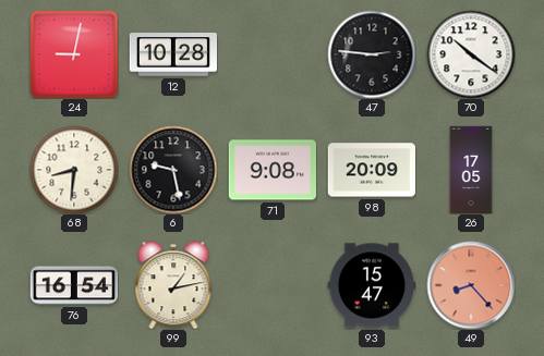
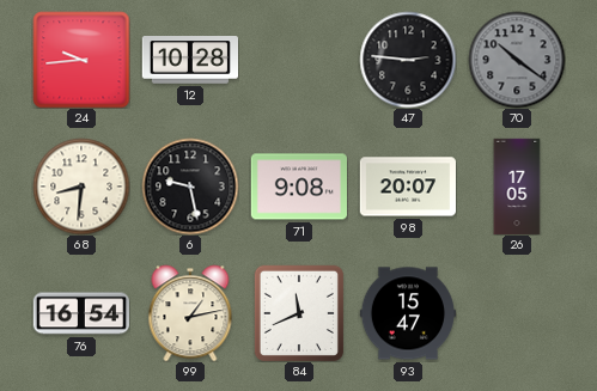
24: 9:02 -> 9:44 (81, 60)
70 dial: white -> grey (517, 60)
98: 20:09 -> 20:07 (407, 187)
84: none -> 11:41 (299, 313)
49: 8:23 -> none (471, 285)
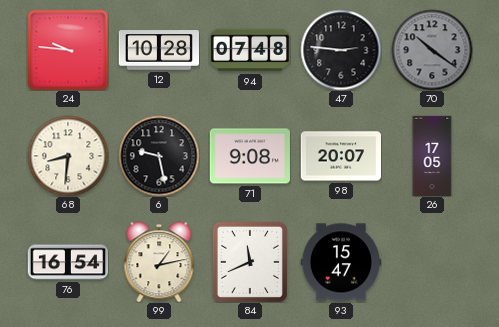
24: 9:44 -> 9:46 (68, 50)
94: none -> 07:48 (249, 50)
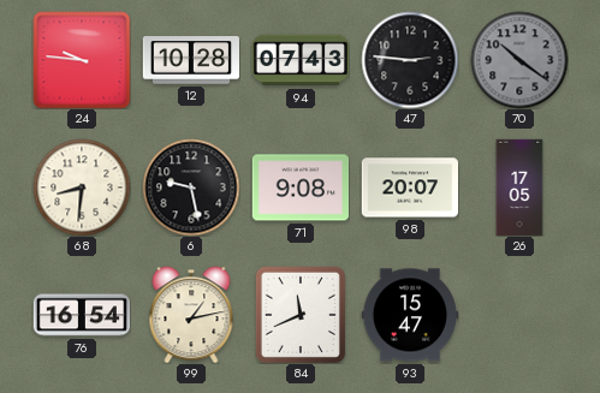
94: 07:48 -> 07:43 (299, 60)
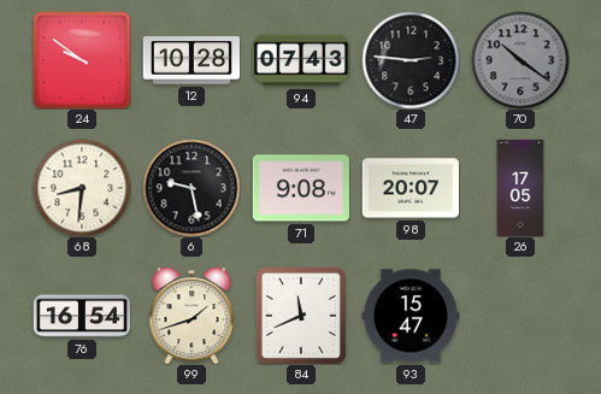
24: 9:46 -> 9:51 (82, 60)
99: 1:13 -> 1:42 (192, 316)
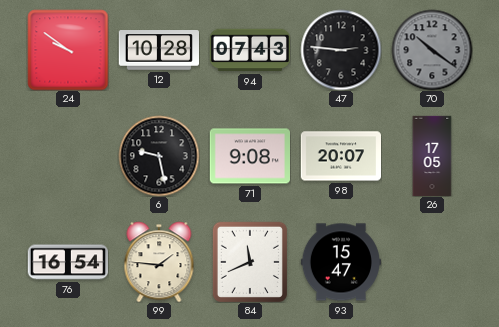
68: 8:31 -> none (82, 188)
99: 1:42 -> 1:46 (159, 262)
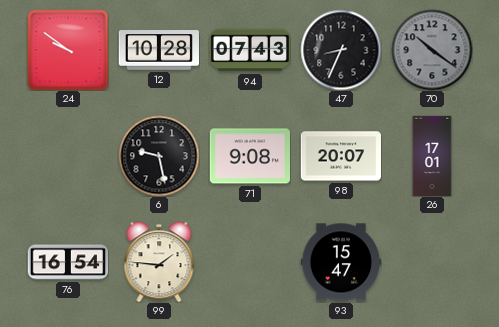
47: 2:46 -> 8:34 (341, 50)
26: 17:05 -> 17:01 (432, 156)
84: 11:41 -> none (250, 262)
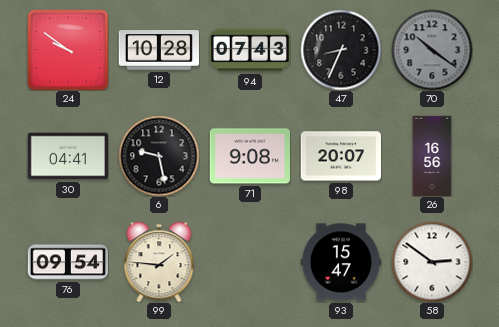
30: none -> 04:41 (67, 156)
26: 17:01 -> 16:56 (432, 156)
76: 16:54 -> 09:54 (67, 262)
58: none -> 2:51 (432, 262)
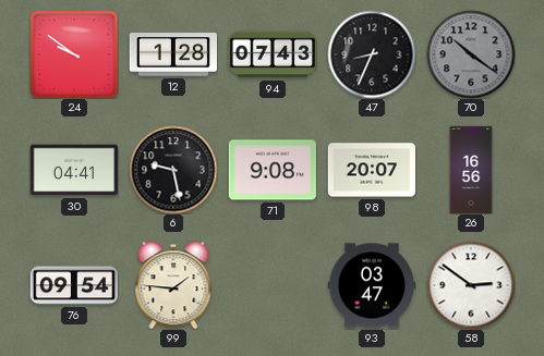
12: 10:28 -> 1:28 (172, 56)
93: 15:47 -> 03:47 (371, 285)
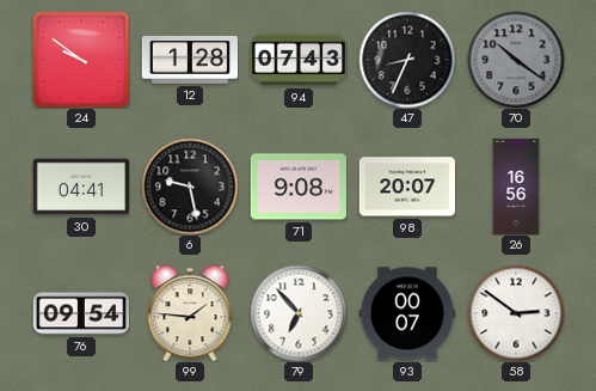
79: none -> 6:53 (299, 313)
93: 03:47 -> 00:07 (406, 313)
